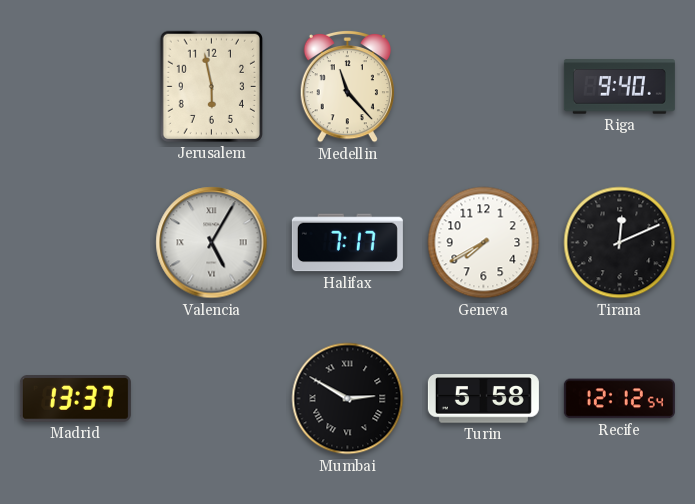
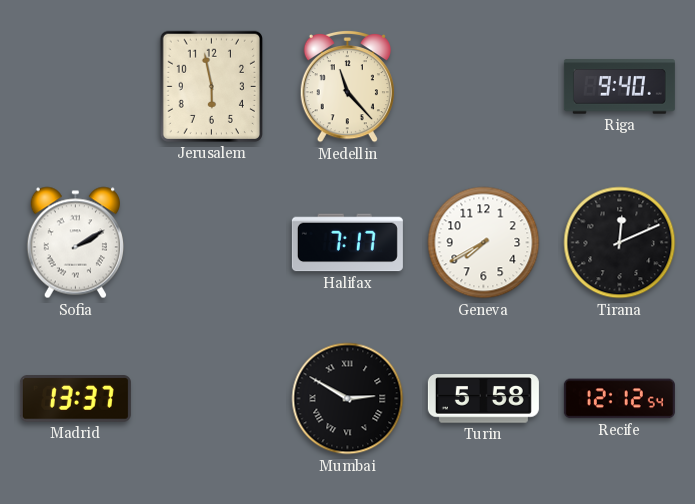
Sofia: none -> 2:10 (75, 243)
Valencia: 5:05 -> none (212, 243)
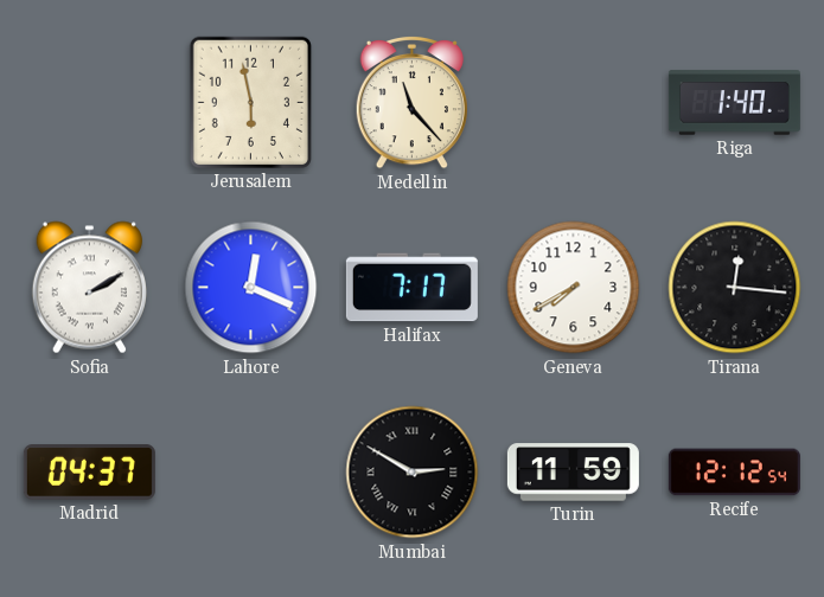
Riga: 9:40 -> 1:40 (734, 103)
Lahore: none -> 12:19 (251, 288)
Tirana: 12:11 -> 12:16 (735, 288)
Madrid: 13:37 -> 04:37 (89, 473)
Turin: 5:58 -> 11:59 (573, 473)
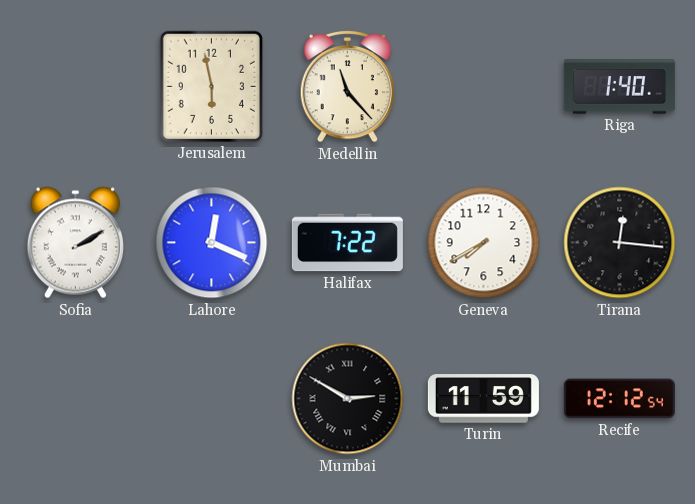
Halifax: 7:17 -> 7:22 (347, 243)
Madrid: 04:37 -> none (89, 473)
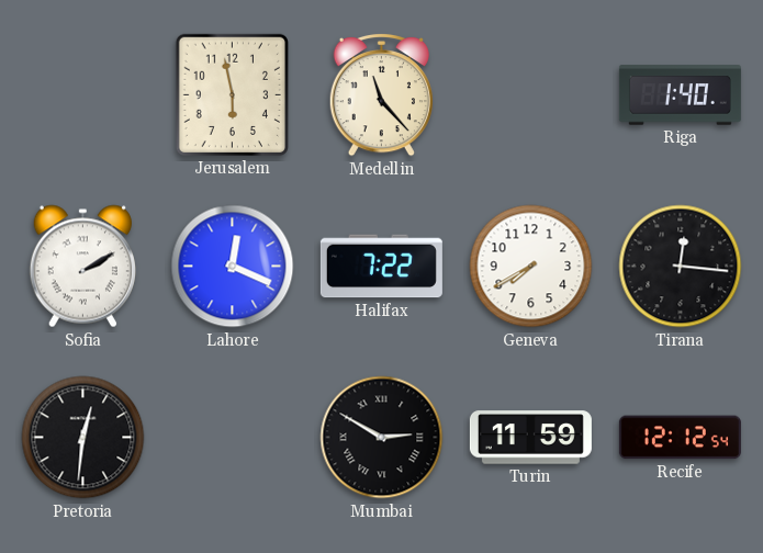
Pretoria: none -> 12:31 (83, 438)
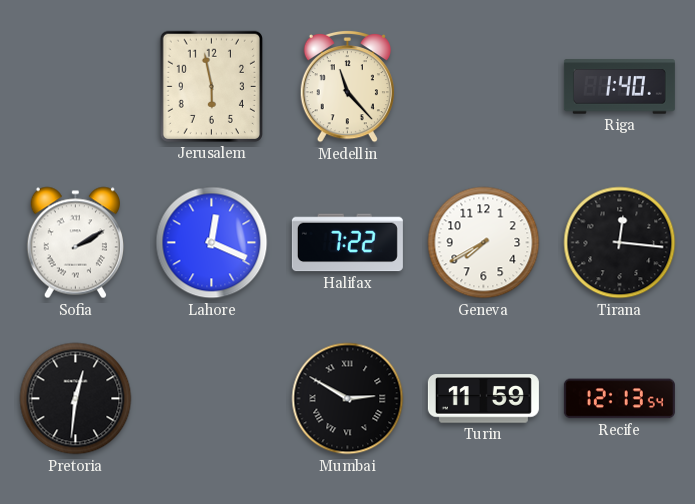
Recife: 12:12 -> 12:13 (619, 399)
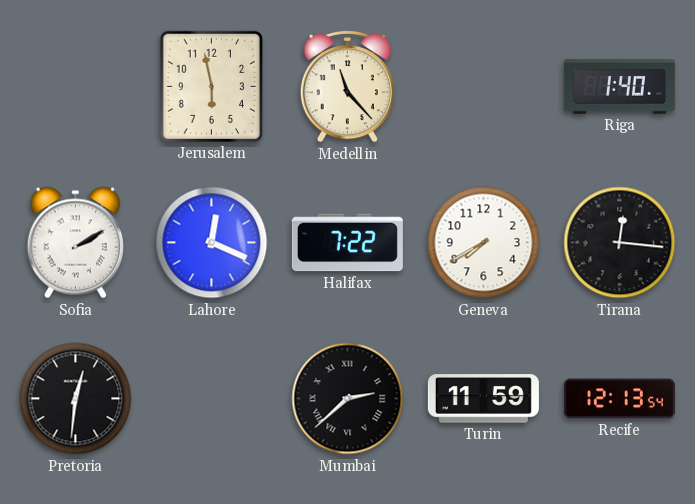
Mumbai: 2:50 -> 2:38 (348, 399)
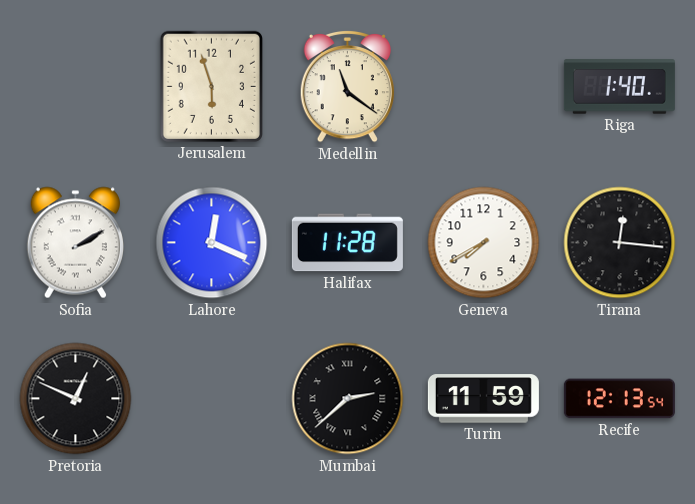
Jerusalem: 5:58 -> 5:57 (211, 86)
Medellin: 11:23 -> 11:21 (347, 86)
Halifax: 7:22 -> 11:28 (347, 243)
Pretoria: 12:31 -> 12:49 (76, 399)
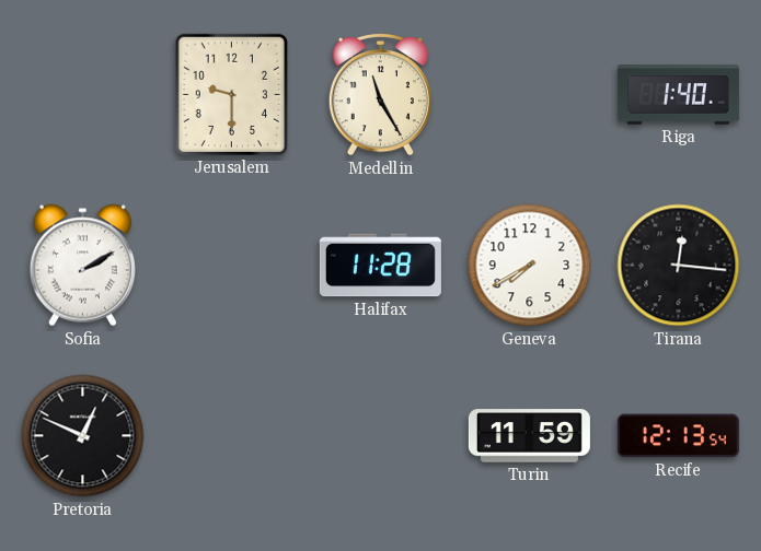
Jerusalem: 5:57 -> 9:30 (231, 94)
Medellin: 11:21 -> 11:25 (380, 94)
Lahore: 12:19 -> none (212, 243)
Mumbai: 2:38 -> none (348, 399)
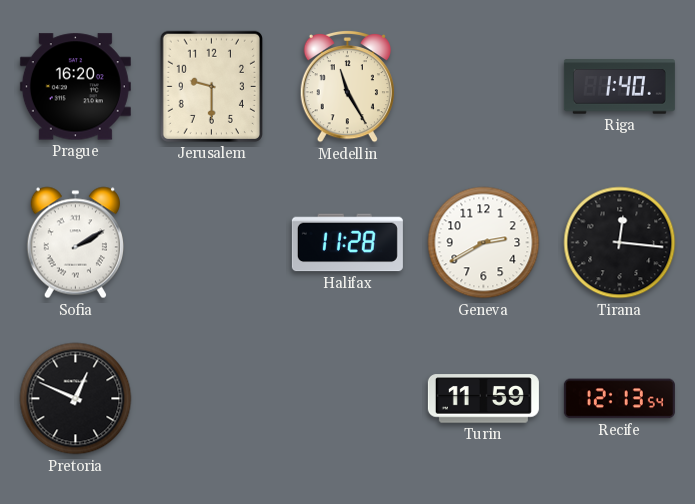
Prague: none -> 16:20 (75, 87)
Geneva: 7:40 -> 2:40 (484, 243)
